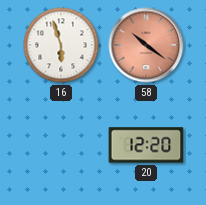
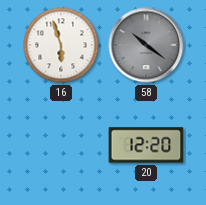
58 dial: salmon -> grey (146, 45)
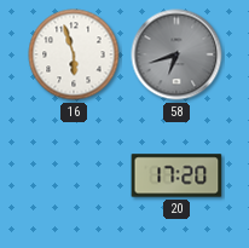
58: 10:21 -> 6:42 (176, 54)
20: 12:20 -> 17:20 (176, 175)
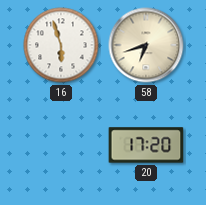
58 dial: grey -> cream (146, 45)
